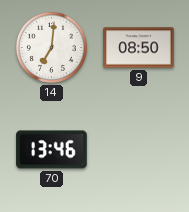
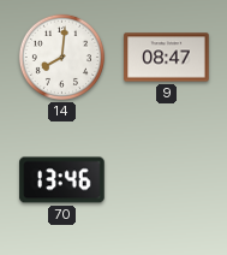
14: 7:01 -> 8:01 (61, 57)
9: 08:50 -> 08:47 (167, 58)
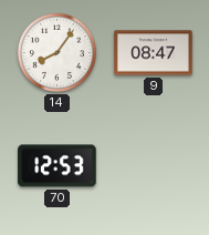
14: 8:01 -> 8:06 (56, 52)
70: 13:46 -> 12:53 (58, 166)
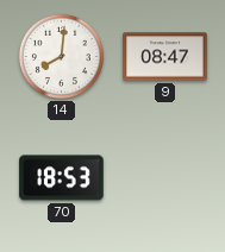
14: 8:06 -> 8:01 (61, 56)
70: 12:53 -> 18:53 (62, 178)
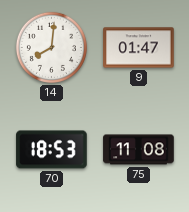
9: 08:47 -> 01:47 (139, 48)
75: none -> 11:08 (139, 150)
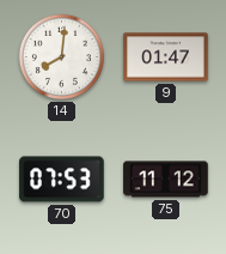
70: 18:53 -> 07:53 (62, 180)
75: 11:08 -> 11:12 (166, 180)
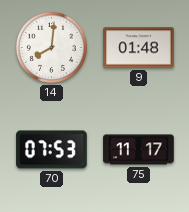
9: 01:47 -> 01:48 (139, 48)
75: 11:12 -> 11:17 (139, 150)
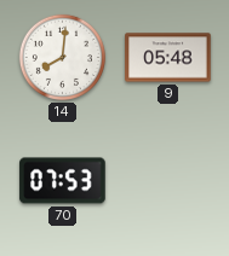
9: 01:48 -> 05:48 (168, 58)
75: 11:17 -> none (139, 150)
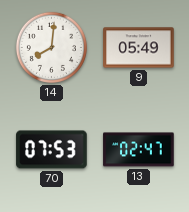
9: 05:48 -> 05:49 (139, 48)
13: none -> 02:47 (139, 150)
